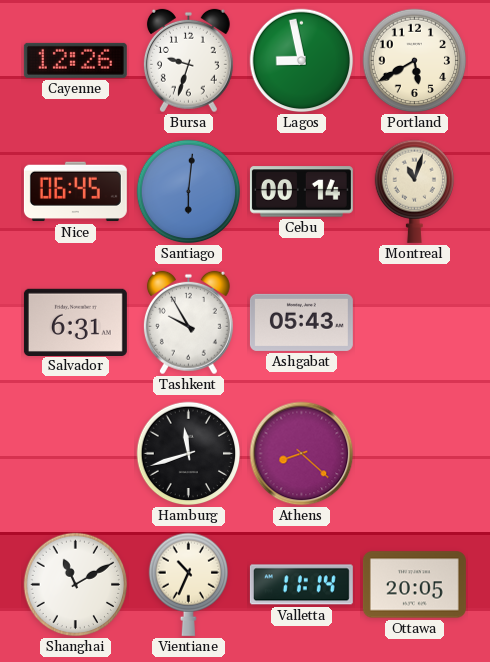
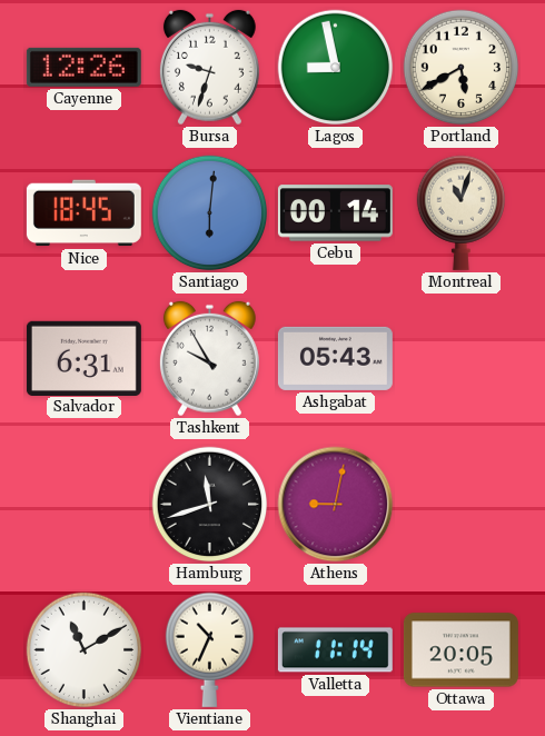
Nice: 06:45 -> 18:45 (83, 213)
Athens: 8:22 -> 9:02 (336, 505)
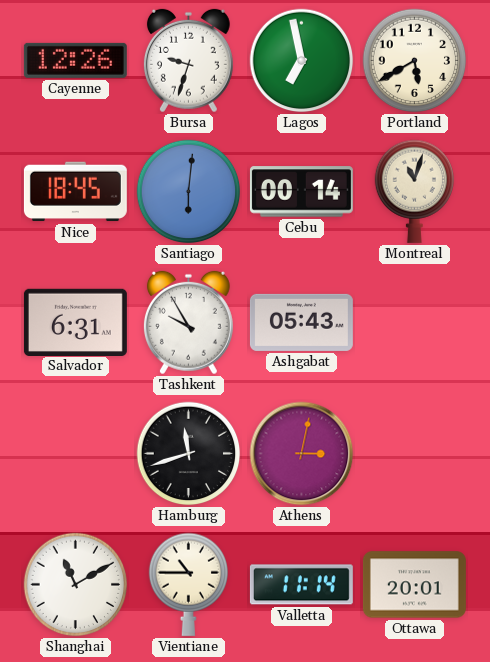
Lagos: 8:58 -> 6:58 (302, 61)
Athens: 9:02 -> 3:02 (302, 454)
Vientiane: 10:34 -> 10:45 (188, 584)
Ottawa: 20:05 -> 20:01 (414, 585)
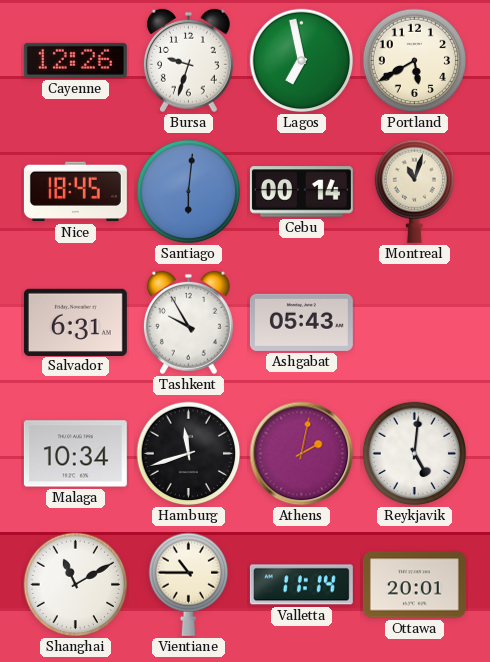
Malaga: none -> 10:34 (75, 454)
Athens: 3:02 -> 2:02 (302, 454)
Reykjavik: none -> 5:01 (415, 454)
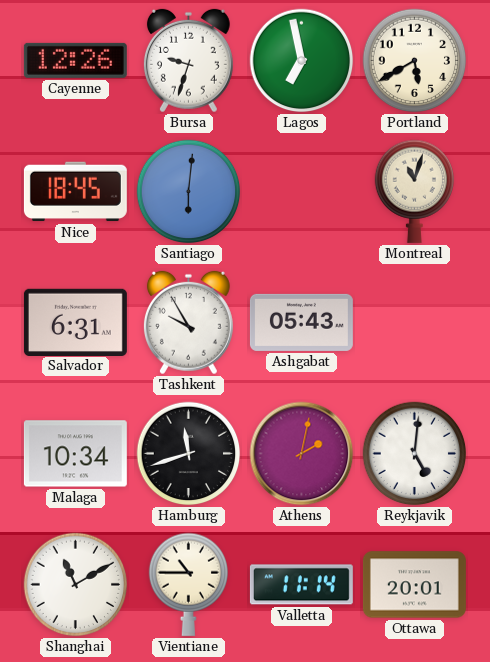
Cebu: 00:14 -> none (301, 192)
